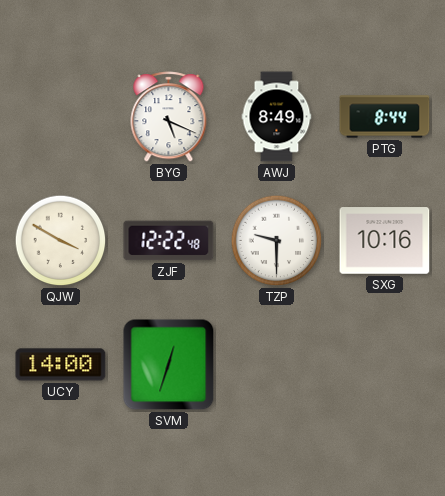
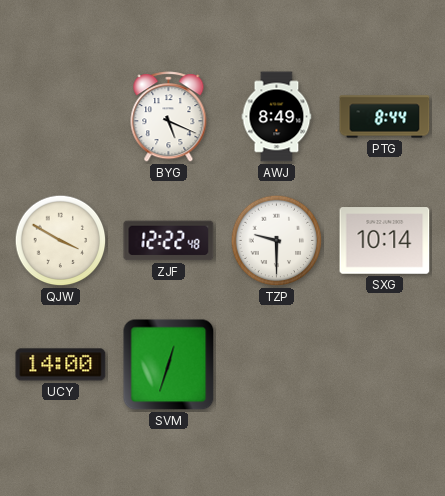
SXG: 10:16 -> 10:14 (385, 241)
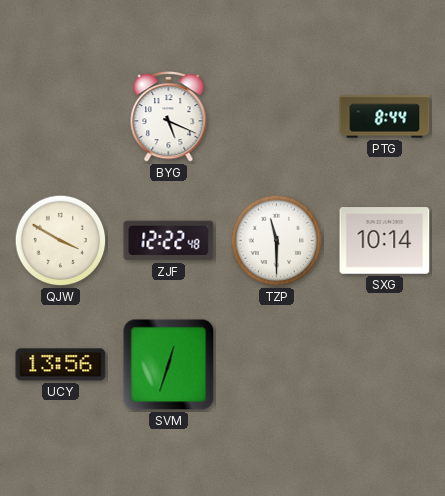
AWJ: 8:49 -> none (277, 117)
TZP: 9:30 -> 11:30 (277, 241)
UCY: 14:00 -> 13:56 (61, 365)
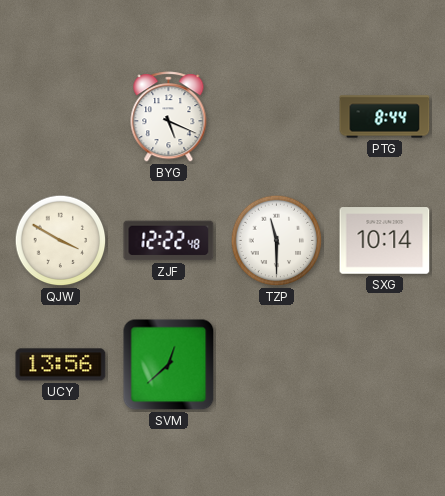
SVM: 12:33 -> 12:38 (169, 365)
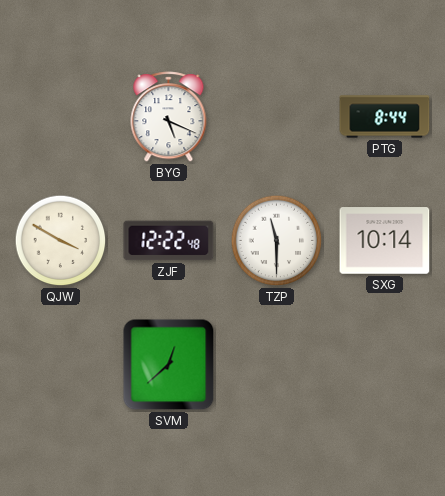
UCY: 13:56 -> none (61, 365)
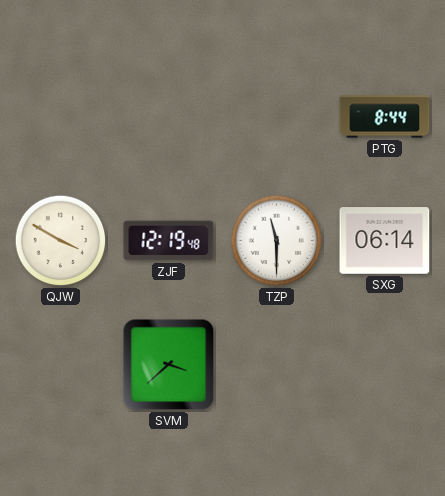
BYG: 5:19 -> none (169, 117)
ZJF: 12:22 -> 12:19 (169, 241)
SXG: 10:14 -> 06:14 (385, 241)
SVM: 12:38 -> 3:38 (169, 365)
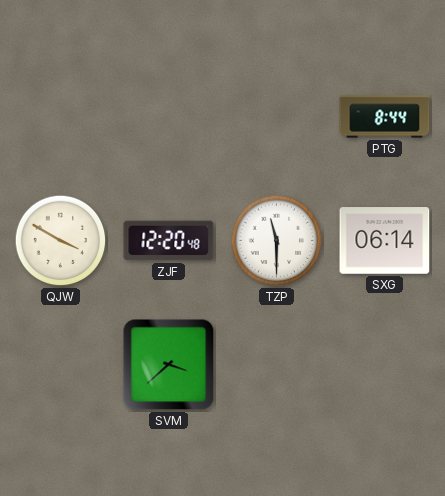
ZJF: 12:19 -> 12:20 (169, 241)
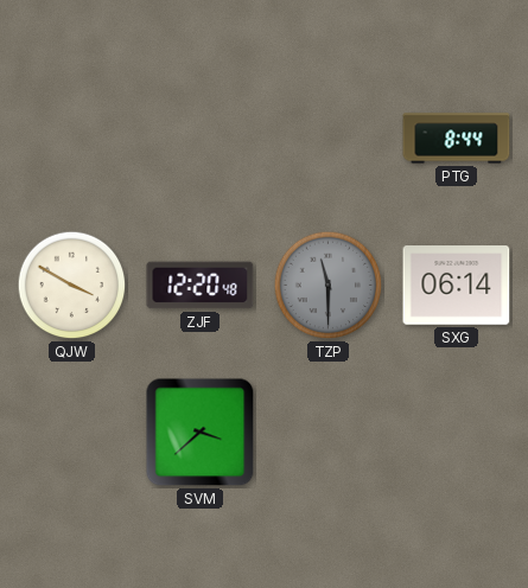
TZP dial: white -> grey (329, 286)
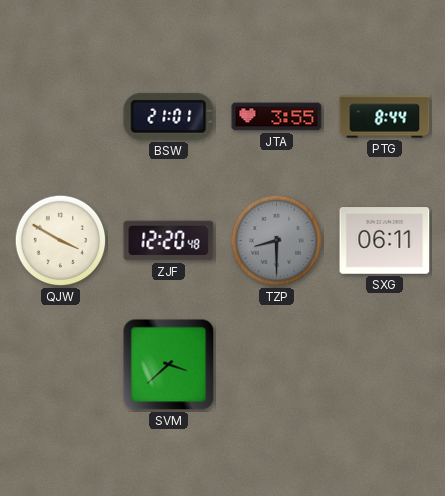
BSW: none -> 21:01 (169, 116)
JTA: none -> 3:55 (277, 117)
TZP: 11:30 -> 8:30 (277, 241)
SXG: 06:14 -> 06:11 (385, 241)
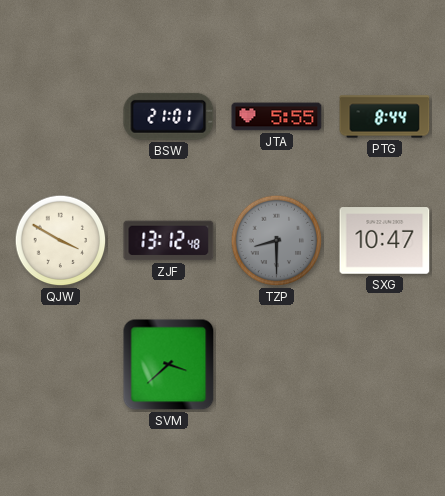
JTA: 3:55 -> 5:55 (277, 117)
ZJF: 12:20 -> 13:12 (169, 241)
SXG: 06:11 -> 10:47 (385, 241)
